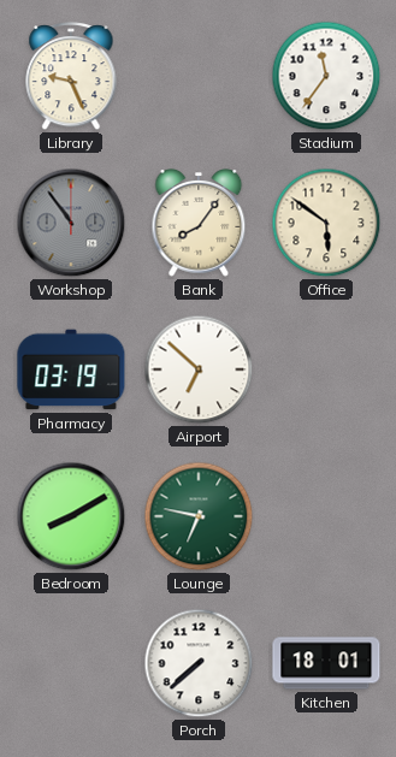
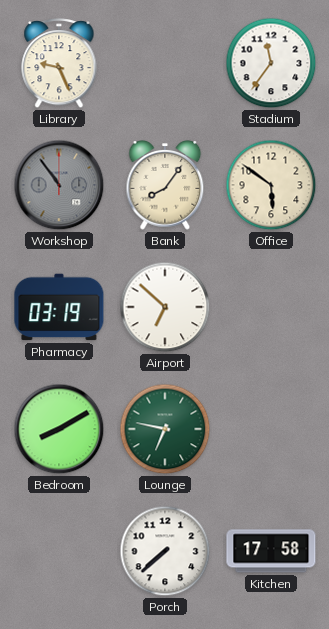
Kitchen: 18:01 -> 17:58 (271, 551)
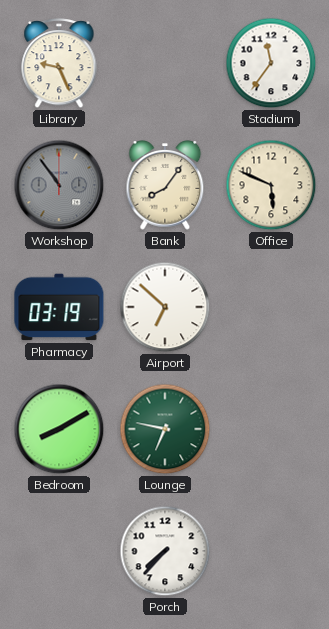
Office: 5:51 -> 5:49 (271, 185)
Porch: 7:38 -> 7:37 (165, 551)
Kitchen: 17:58 -> none (271, 551)
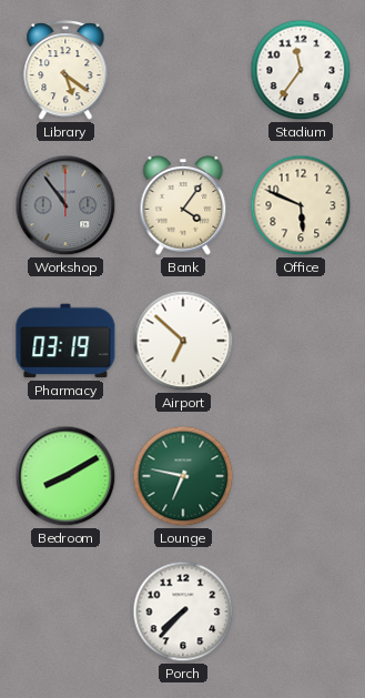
Library: 9:26 -> 5:21 (65, 71)
Bank: 8:06 -> 4:06 (183, 206)
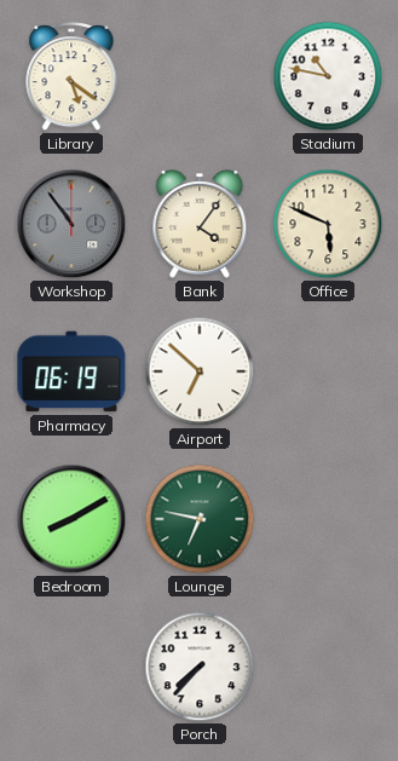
Stadium: 11:36 -> 10:47 (328, 76)
Pharmacy: 03:19 -> 06:19 (71, 371)
